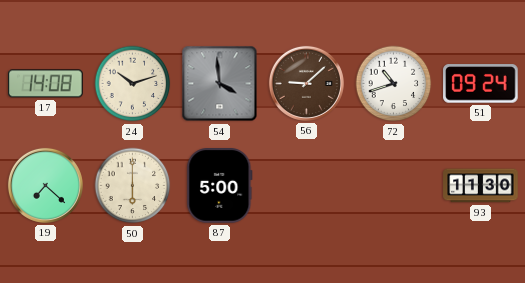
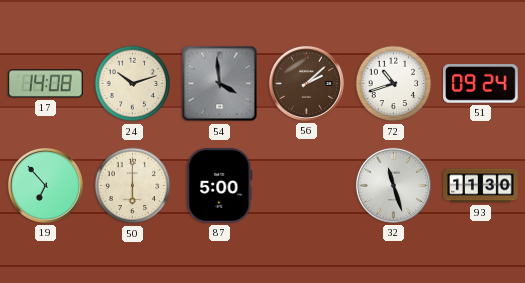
56: 9:08 -> 2:08 (306, 83)
19: 7:22 -> 6:53 (45, 185)
32: none -> 11:27 (393, 185)
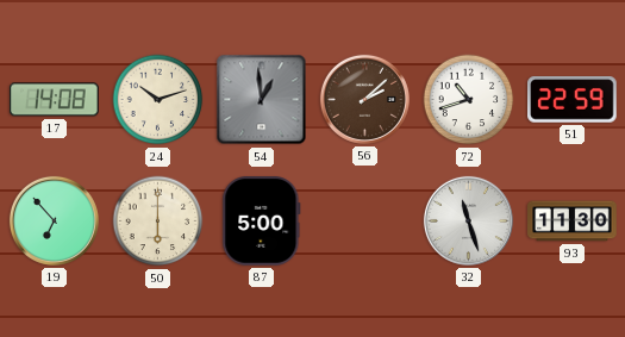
54: 3:59 -> 12:59 (262, 100)
51: 09:24 -> 22:59 (573, 100)
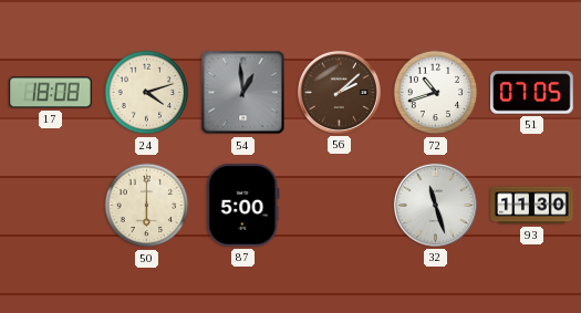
17: 14:08 -> 18:08 (51, 93)
24: 10:12 -> 4:12 (147, 93)
51: 22:59 -> 07:05 (532, 93)
19: 6:53 -> none (54, 220)
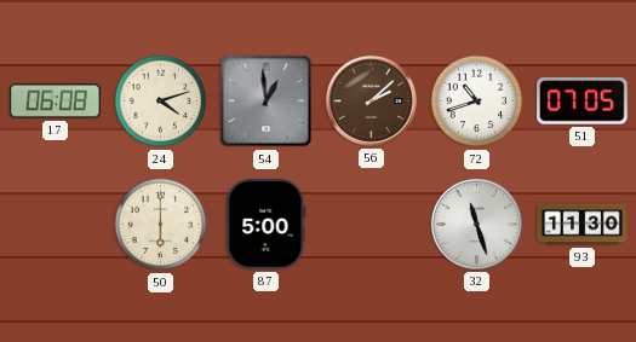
17: 18:08 -> 06:08 (56, 102)
